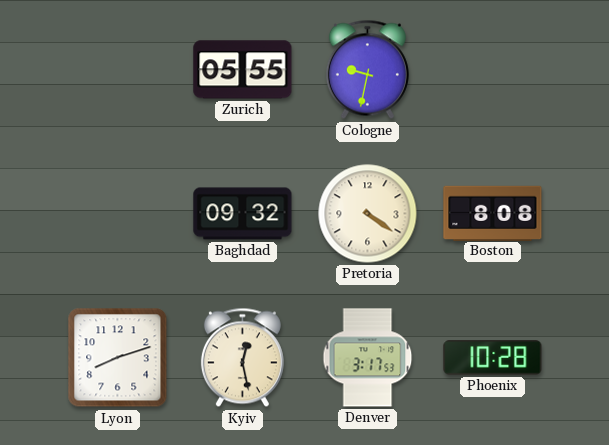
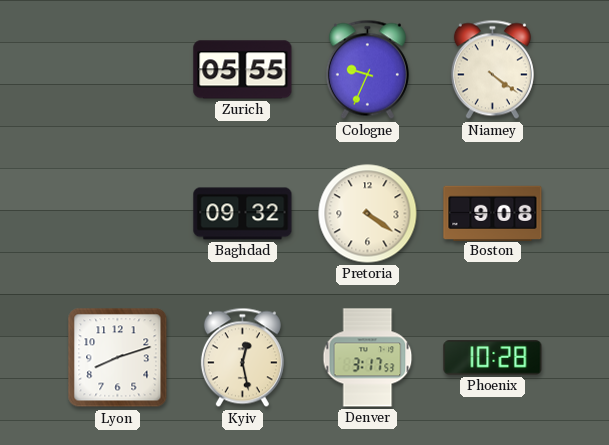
Cologne: 9:32 -> 9:34 (367, 70)
Niamey: none -> 4:21 (492, 70)
Boston: 8:08 -> 9:08 (493, 213)
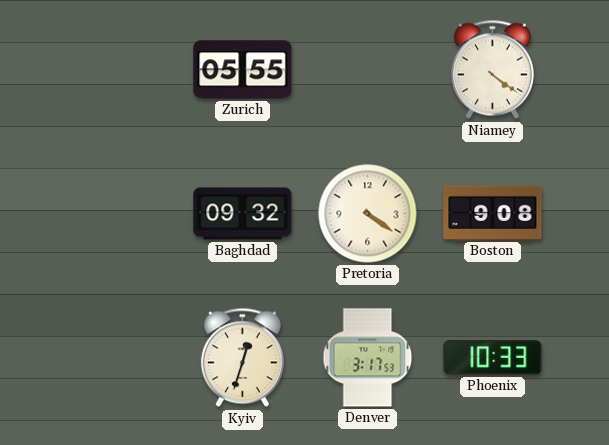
Cologne: 9:34 -> none (367, 70)
Lyon: 8:12 -> none (118, 358)
Kyiv: 12:28 -> 12:33 (242, 358)
Phoenix: 10:28 -> 10:33 (493, 358)
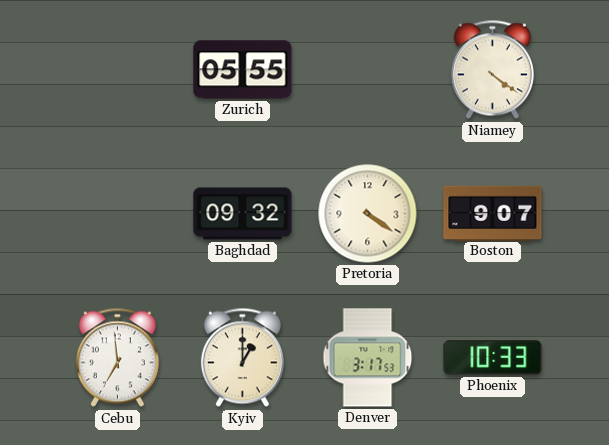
Boston: 9:08 -> 9:07 (493, 213)
Cebu: none -> 6:59 (117, 358)
Kyiv: 12:33 -> 1:00 (242, 358)
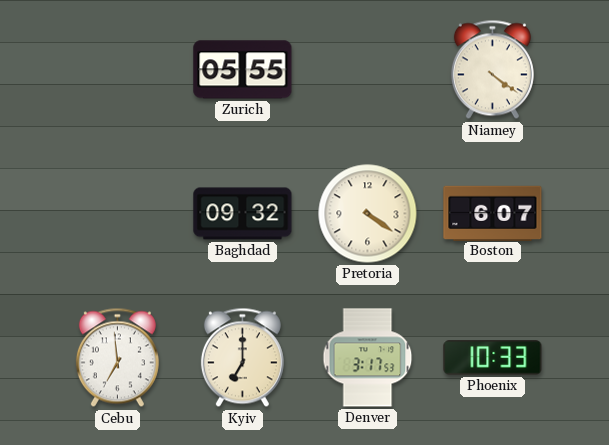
Boston: 9:07 -> 6:07 (493, 213)
Kyiv: 1:00 -> 7:00 (242, 358)
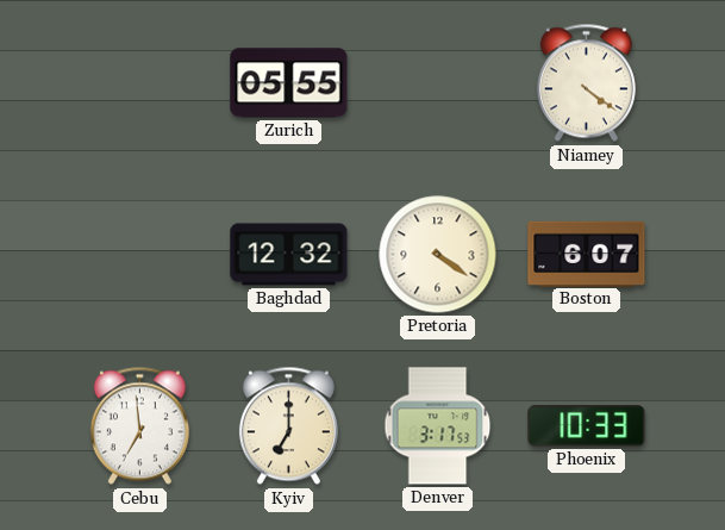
Baghdad: 09:32 -> 12:32 (289, 255)
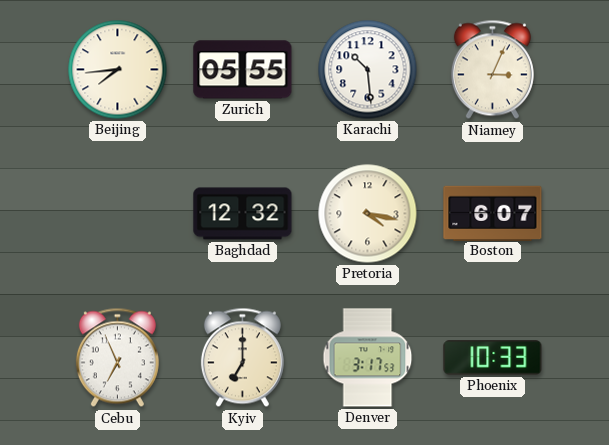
Beijing: none -> 7:44 (118, 70)
Karachi: none -> 10:29 (368, 70)
Niamey: 4:21 -> 3:04 (492, 70)
Pretoria: 4:21 -> 4:17 (368, 214)
Cebu: 6:59 -> 6:56 (117, 358)
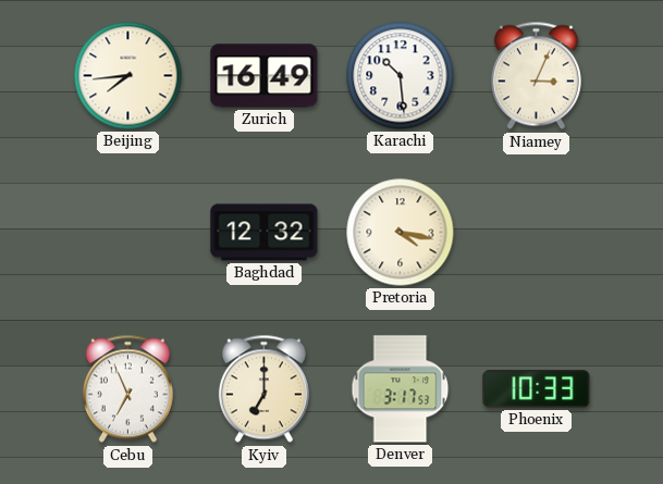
Zurich: 05:55 -> 16:49 (265, 76)
Boston: 6:07 -> none (493, 213)
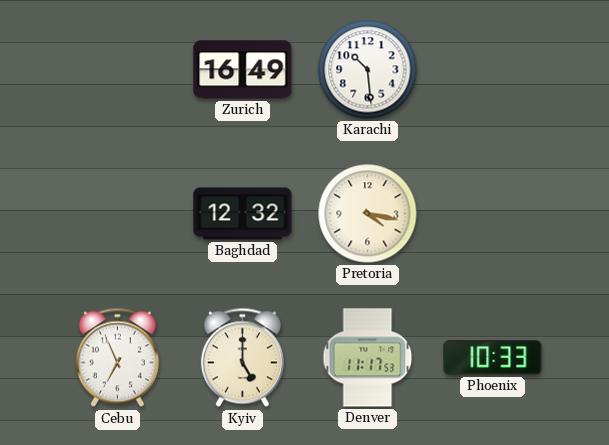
Beijing: 7:44 -> none (128, 76)
Niamey: 3:04 -> none (536, 76)
Kyiv: 7:00 -> 5:00 (242, 358)
Denver: 3:17 -> 11:17 (368, 358)
